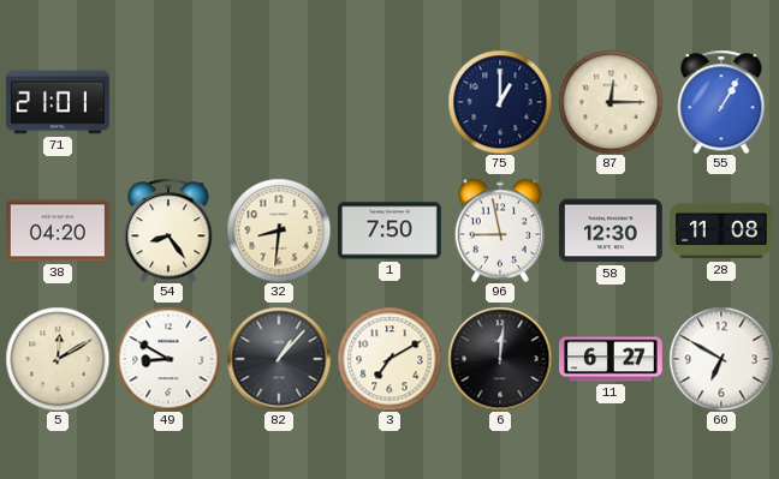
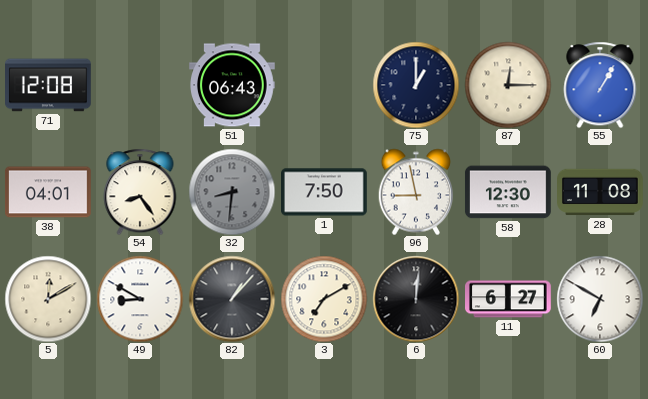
71: 21:01 -> 12:08 (49, 85)
51: none -> 06:43 (233, 85)
38: 04:20 -> 04:01 (48, 192)
32 dial: cream -> grey (232, 192)
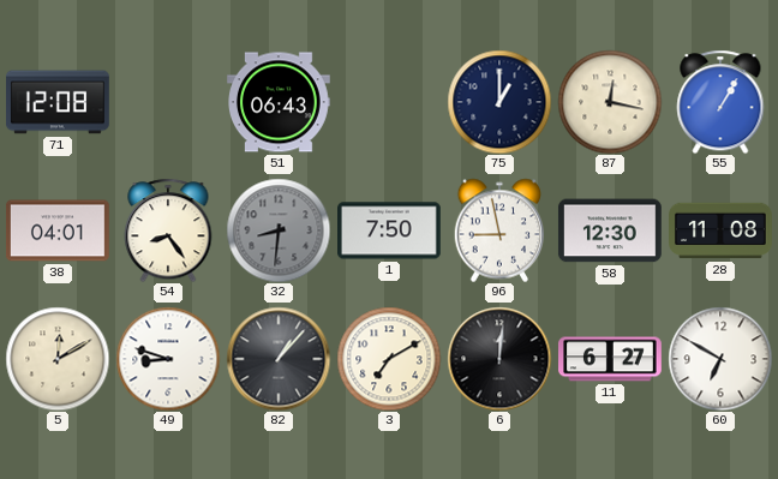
87: 12:15 -> 12:17 (610, 102)
49: 8:50 -> 8:48 (168, 359)
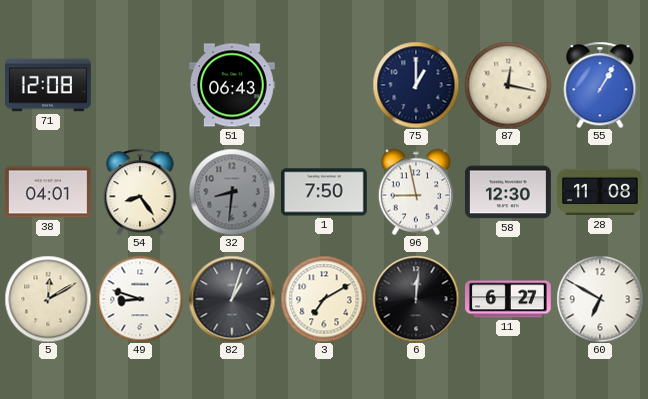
82: 1:07 -> 1:03 (232, 299)
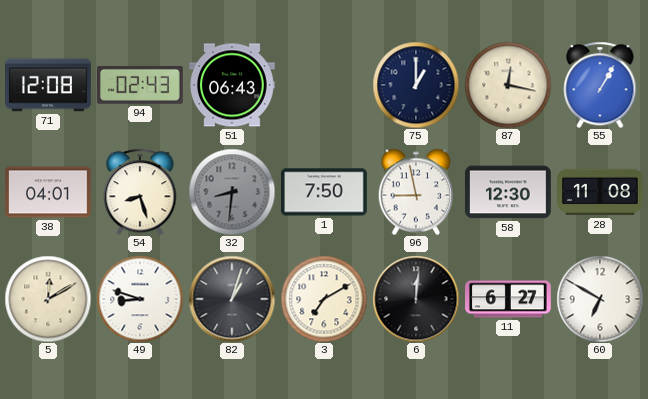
94: none -> 02:43 (140, 85)
54: 8:24 -> 8:27 (140, 192)
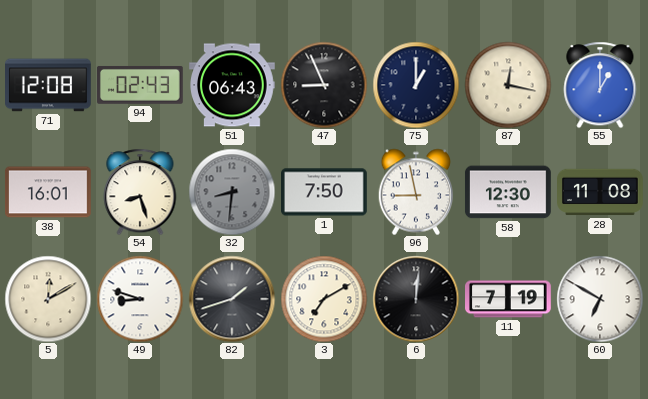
47: none -> 8:56 (324, 85)
55: 1:05 -> 1:00 (600, 85)
38: 04:01 -> 16:01 (48, 192)
82: 1:03 -> 1:42 (232, 299)
11: 6:27 -> 7:19 (509, 299)
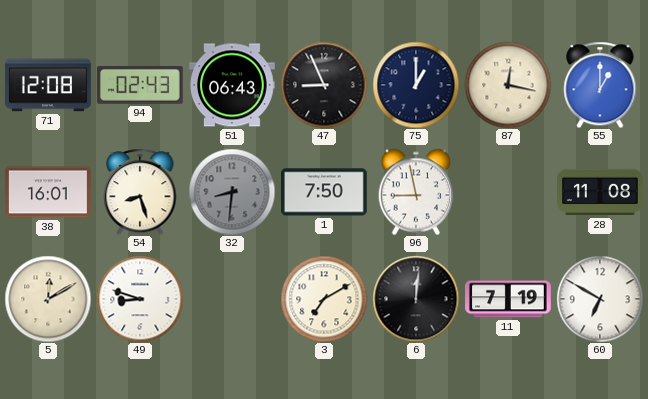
58: 12:30 -> none (508, 192)
82: 1:42 -> none (232, 299)
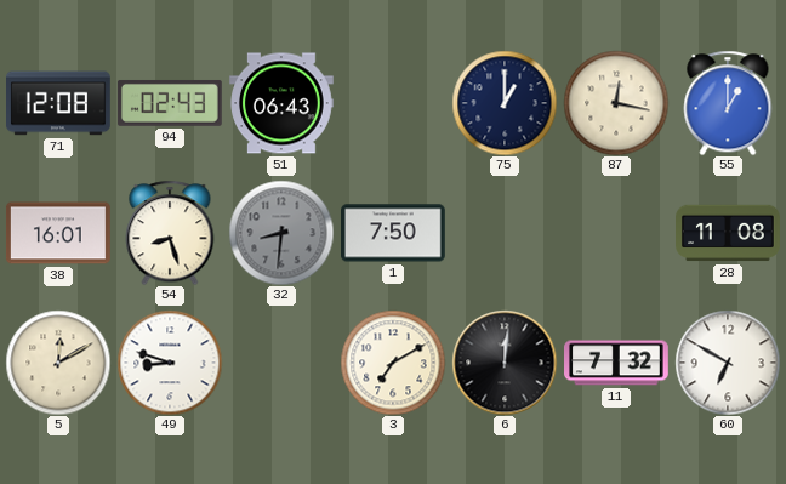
47: 8:56 -> none (324, 85)
96: 8:58 -> none (416, 192)
11: 7:19 -> 7:32 (617, 363)
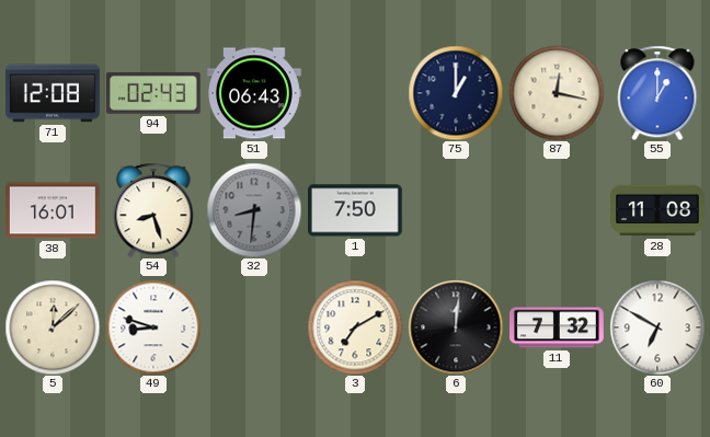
5: 12:10 -> 12:08 (53, 327)
